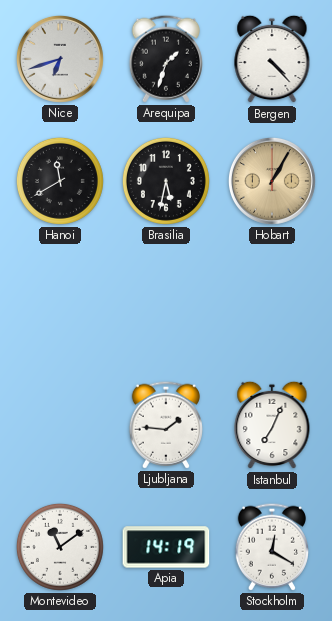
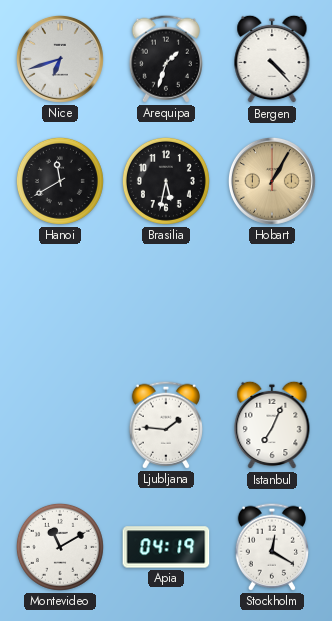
Montevideo: 11:09 -> 11:10 (60, 547)
Apia: 14:19 -> 04:19 (166, 547)
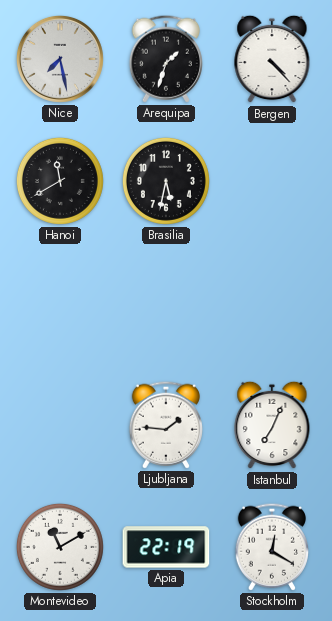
Nice: 6:42 -> 7:28 (60, 59)
Hobart: 1:05 -> none (272, 181)
Apia: 04:19 -> 22:19 (166, 547)
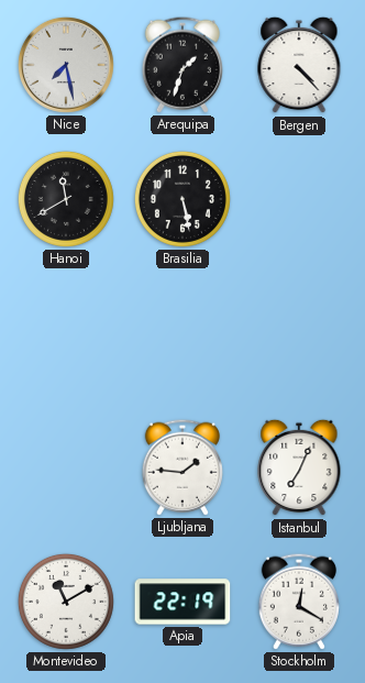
Brasilia: 5:32 -> 5:28 (182, 199)
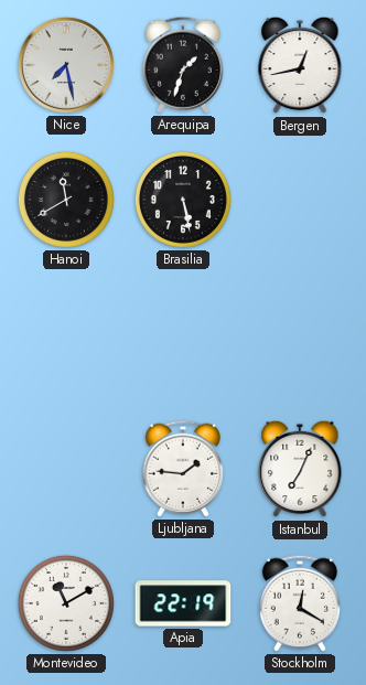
Bergen: 4:23 -> 12:43 (300, 65)
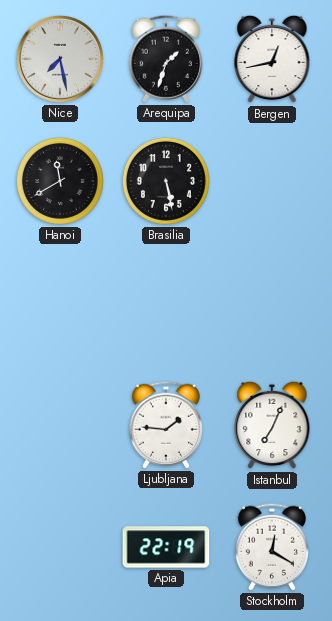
Montevideo: 11:10 -> none (66, 603)
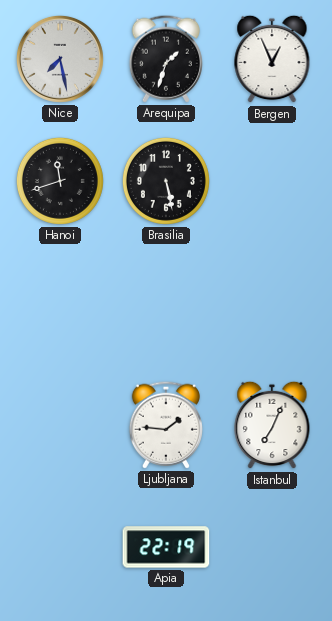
Bergen: 12:43 -> 12:56 (272, 59)
Hanoi: 11:40 -> 11:42 (60, 181)
Stockholm: 12:20 -> none (272, 547)
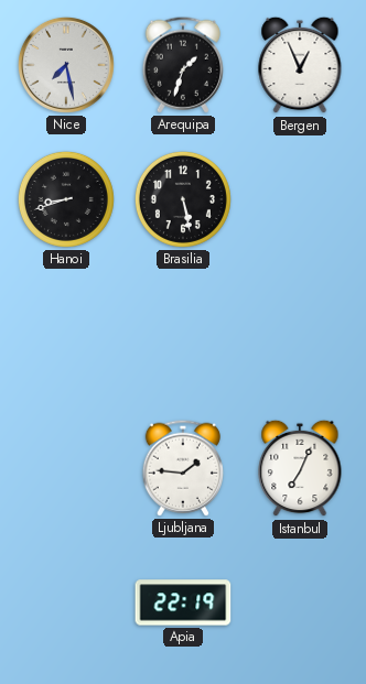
Hanoi: 11:42 -> 8:42 (66, 199)
